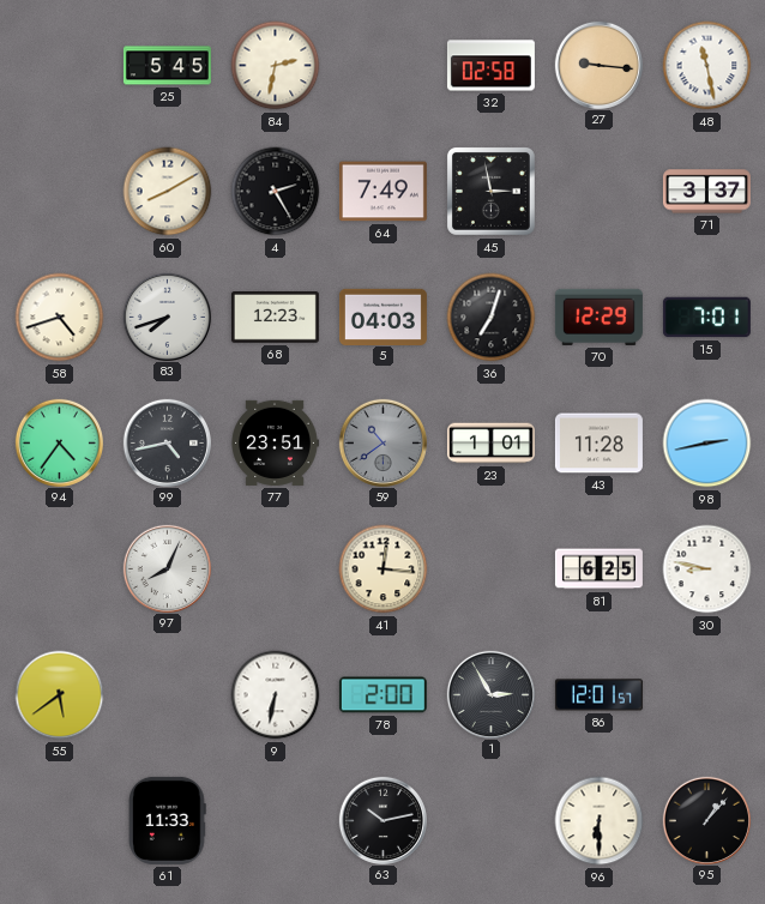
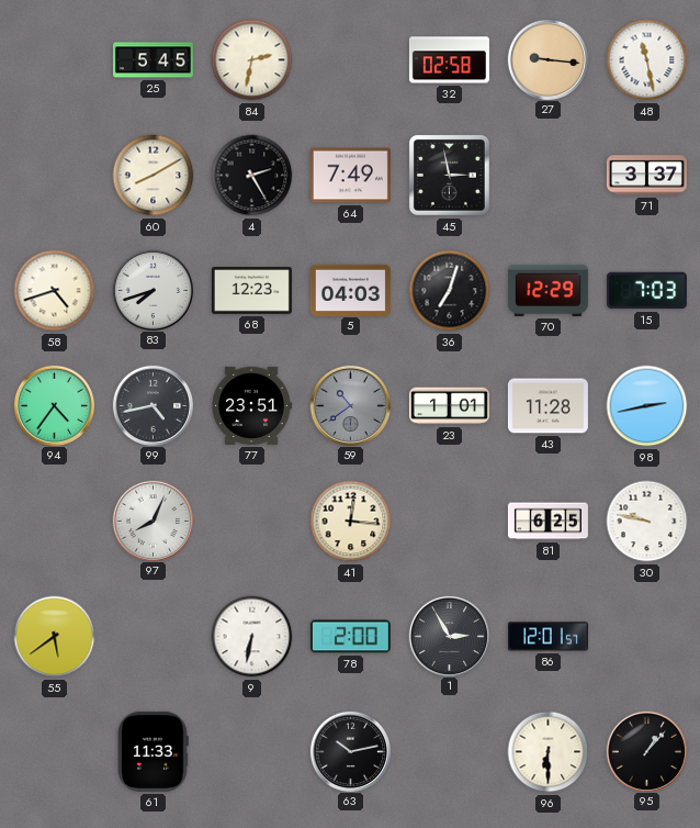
15: 7:01 -> 7:03 (646, 291)
30: 8:47 -> 9:47 (647, 522)
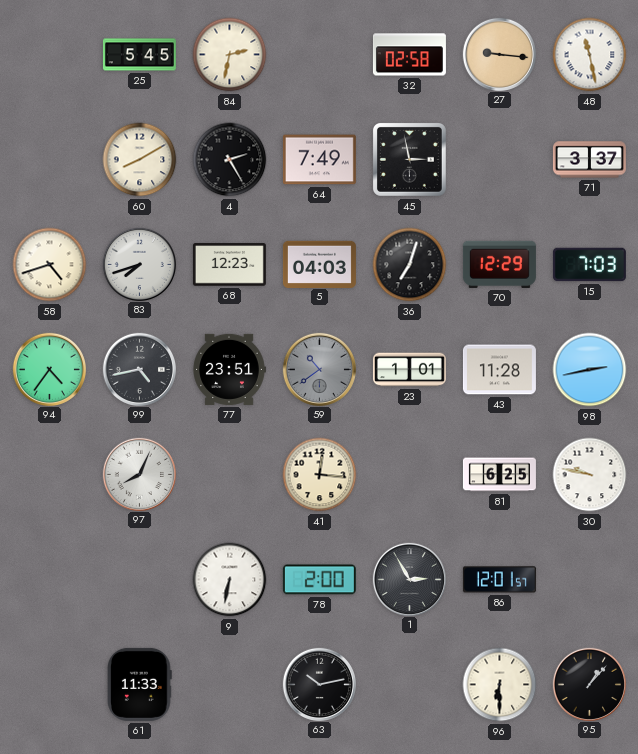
55: 5:39 -> none (55, 637)
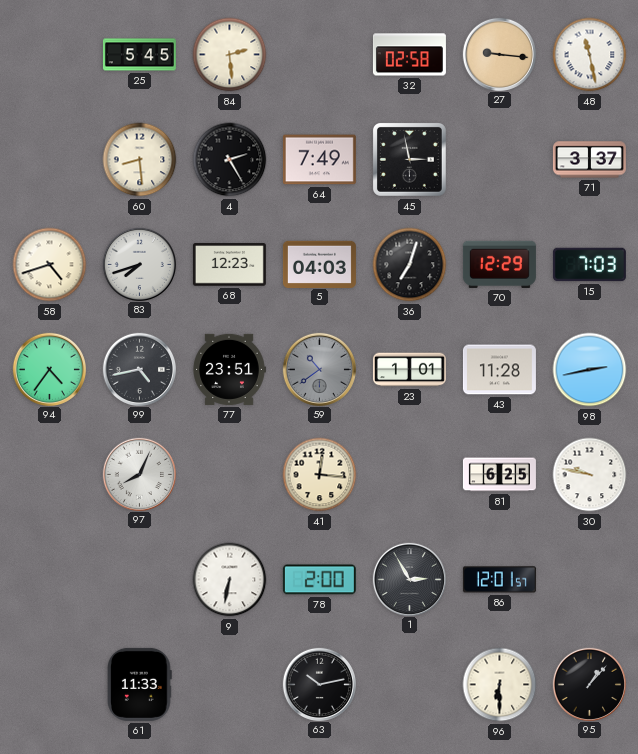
84: 2:32 -> 2:29 (230, 55)
60: 8:10 -> 8:29 (140, 160)
